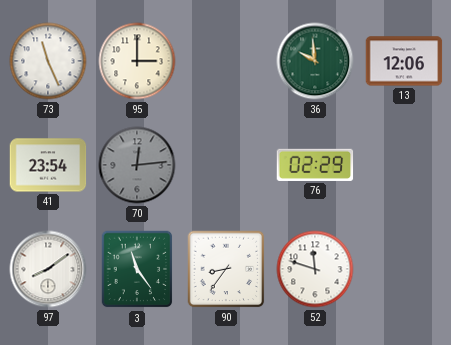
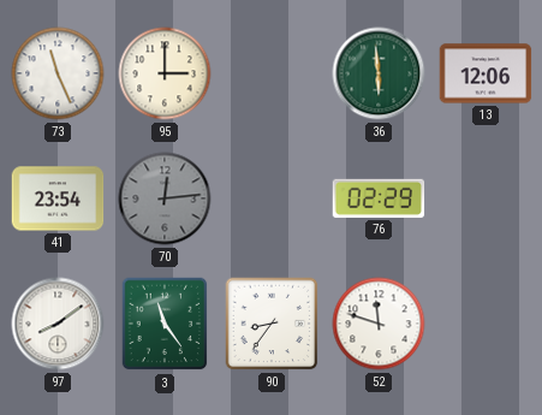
36: 9:59 -> 5:59 (379, 73)
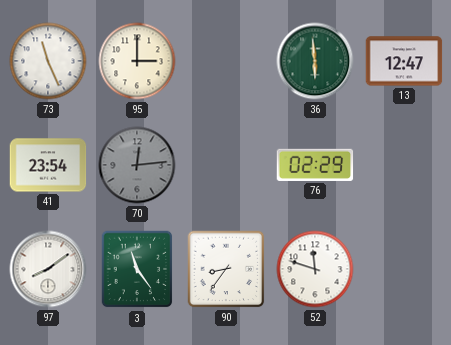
13: 12:06 -> 12:47 (404, 61)
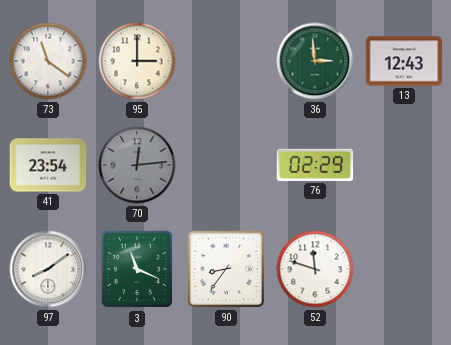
73: 11:26 -> 11:21 (48, 61)
36: 5:59 -> 2:59 (315, 61)
13: 12:47 -> 12:43 (404, 61)
3: 11:24 -> 11:19 (137, 269)
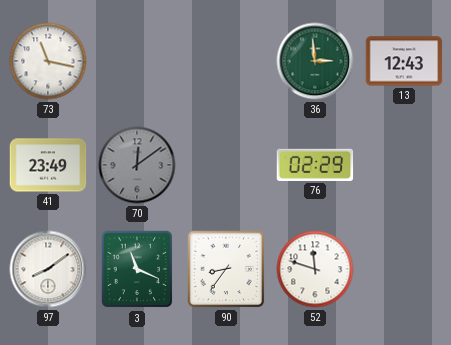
73: 11:21 -> 11:17 (48, 61)
95: 3:00 -> none (137, 61)
41: 23:54 -> 23:49 (48, 165)
70: 12:14 -> 12:09 (137, 165)
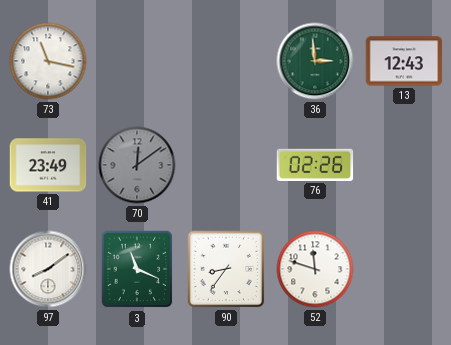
76: 02:29 -> 02:26 (315, 165)
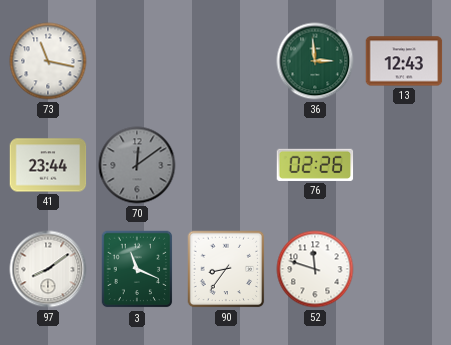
41: 23:49 -> 23:44 (48, 165)
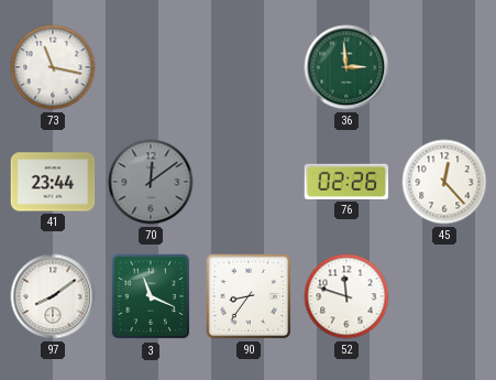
13: 12:43 -> none (404, 61)
45: none -> 12:23 (444, 182)
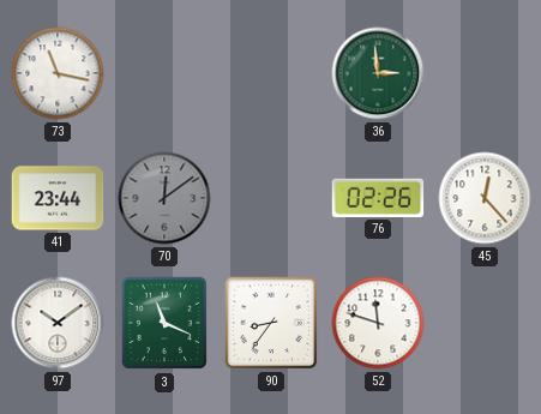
97: 8:09 -> 10:09 (58, 323)
